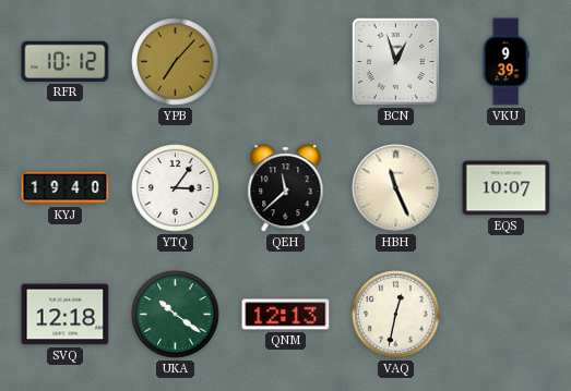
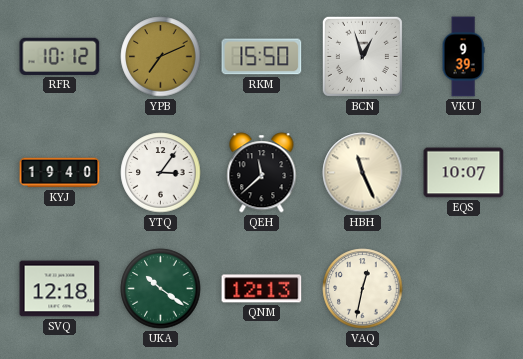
YPB: 7:07 -> 7:11 (161, 57)
RKM: none -> 15:50 (262, 57)
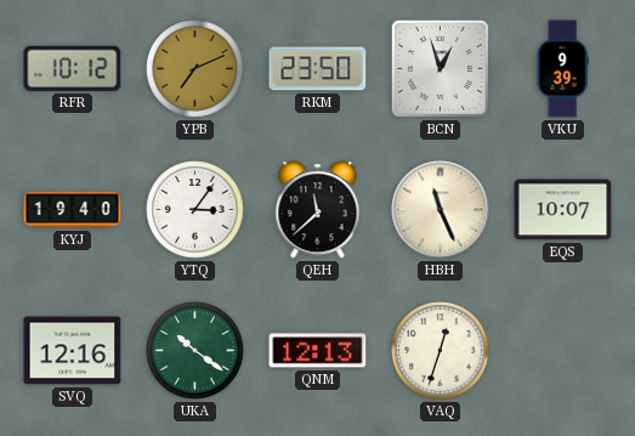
RKM: 15:50 -> 23:50 (318, 69)
SVQ: 12:18 -> 12:16 (73, 351)
VAQ: 12:32 -> 12:33 (441, 351)
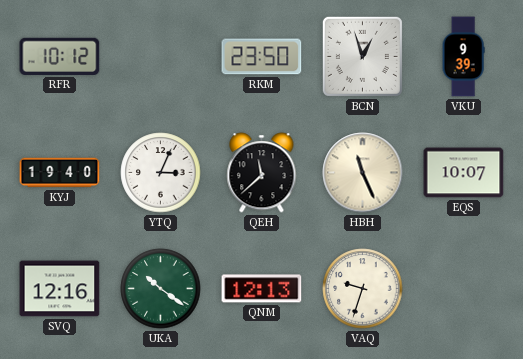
YPB: 7:11 -> none (195, 69)
YTQ: 3:06 -> 3:04 (161, 173)
VAQ: 12:33 -> 9:33 (363, 289)
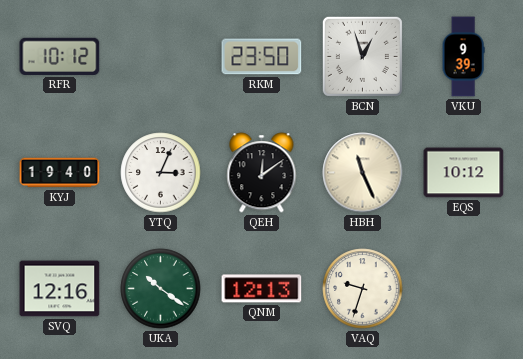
QEH: 11:38 -> 12:09 (262, 173)
EQS: 10:07 -> 10:12 (464, 173)
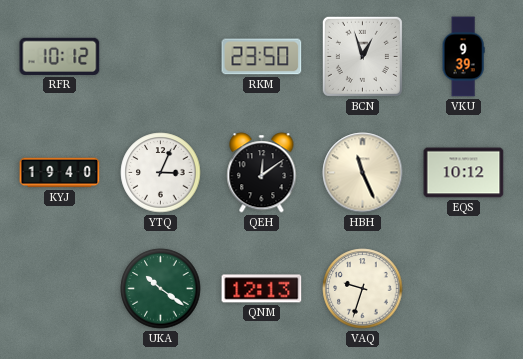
SVQ: 12:16 -> none (60, 289)
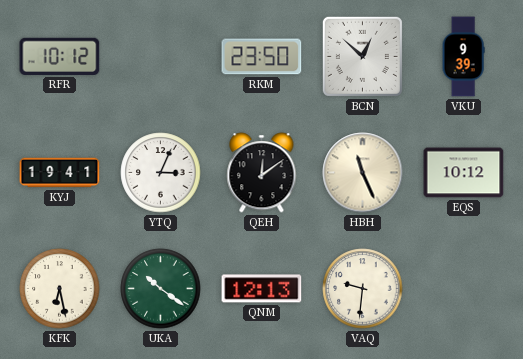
BCN: 12:57 -> 12:52 (362, 56)
KYJ: 19:40 -> 19:41 (60, 173)
KFK: none -> 6:28 (60, 289)
VAQ: 9:33 -> 9:31 (363, 289)
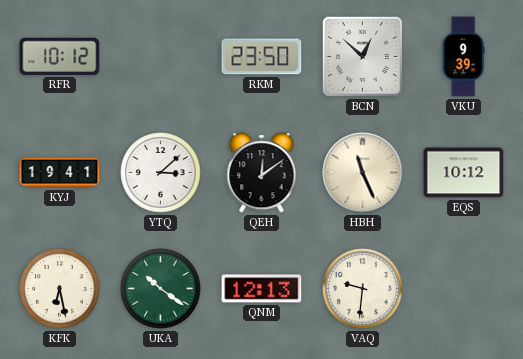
YTQ: 3:04 -> 3:08 (161, 173)
